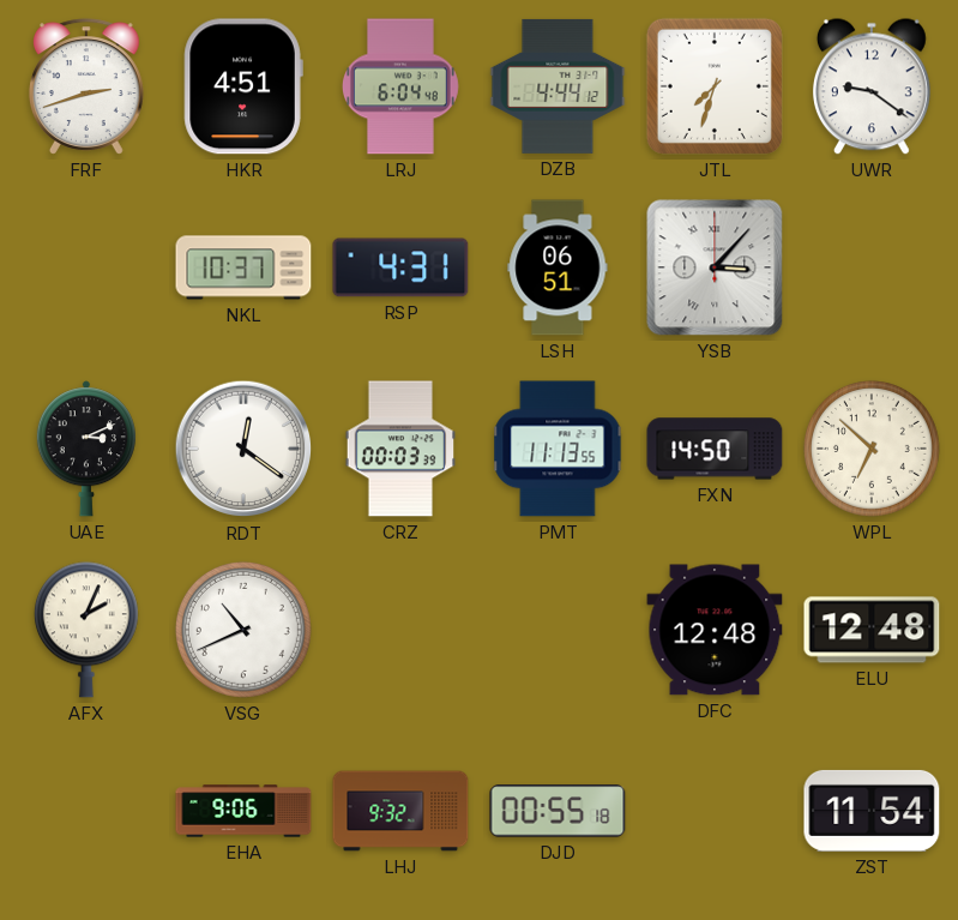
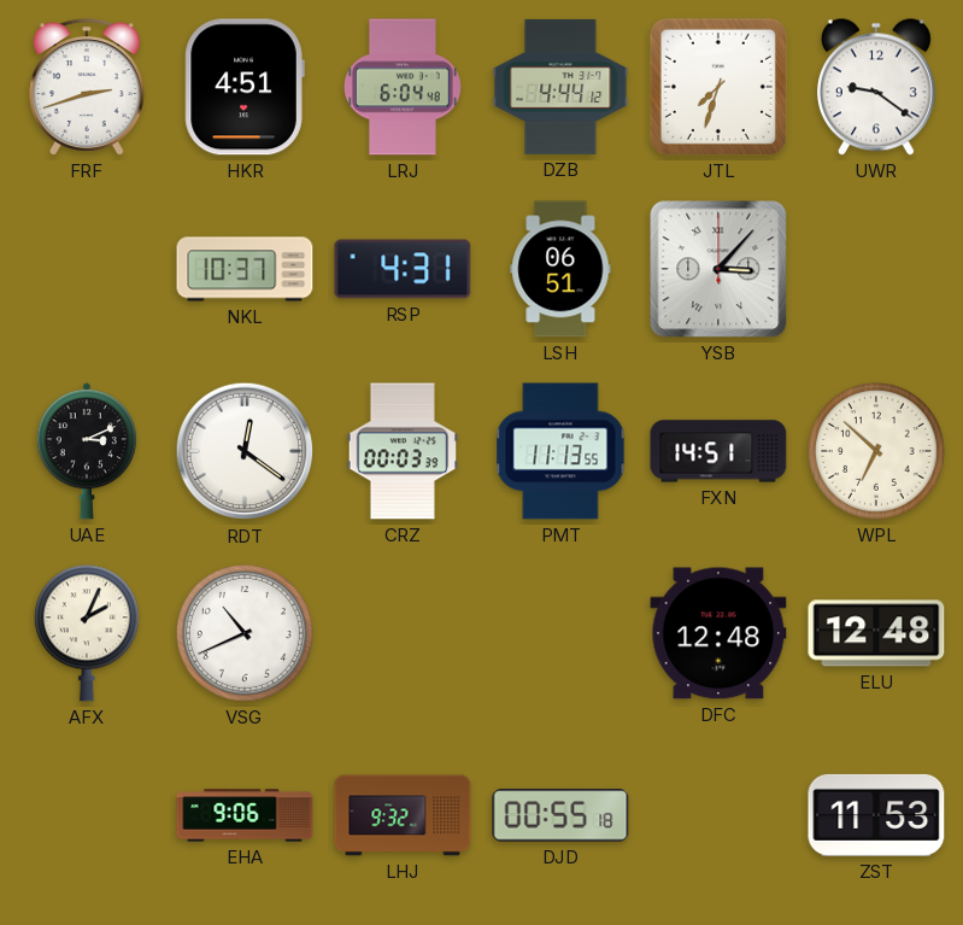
FXN: 14:50 -> 14:51 (718, 451)
ZST: 11:54 -> 11:53 (876, 815)
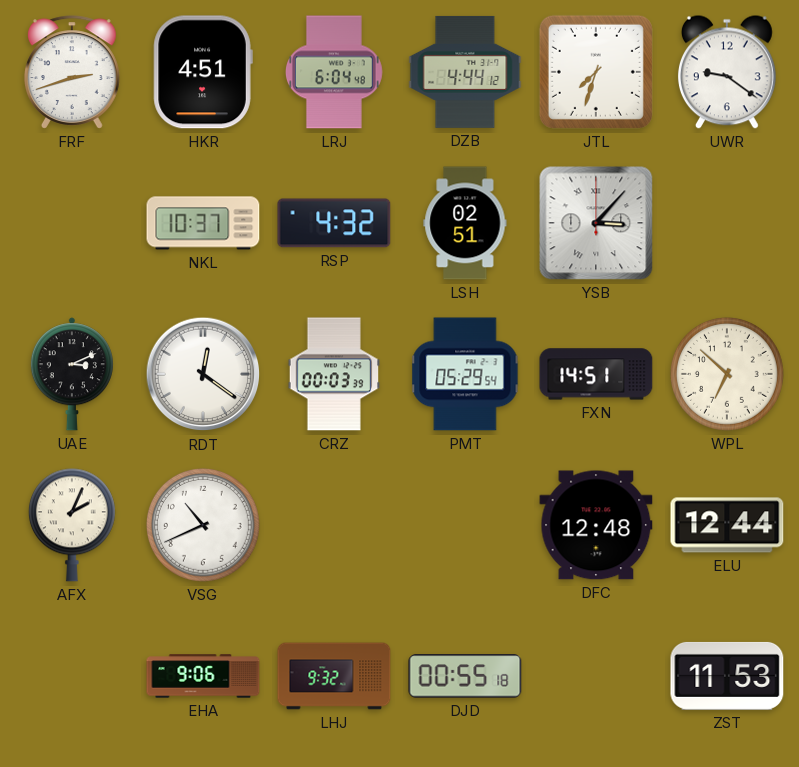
RSP: 4:31 -> 4:32 (334, 223)
LSH: 06:51 -> 02:51 (465, 223)
PMT: 11:13 -> 05:29 (465, 374)
ELU: 12:48 -> 12:44 (727, 525)
